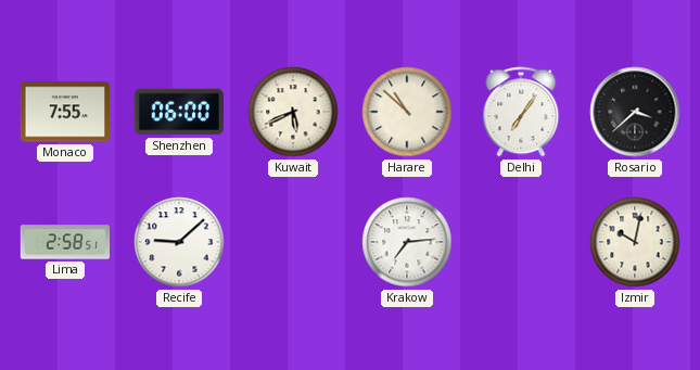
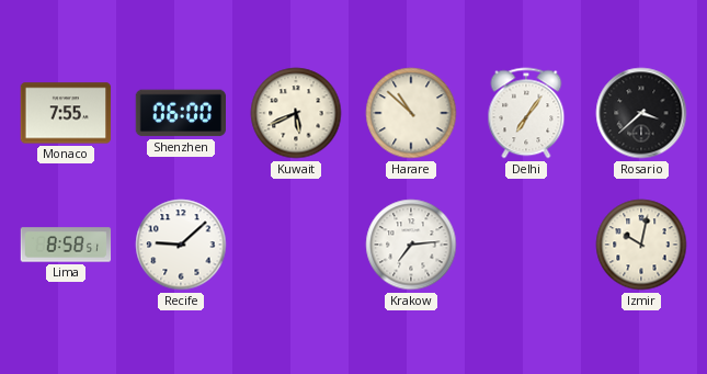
Lima: 2:58 -> 8:58 (66, 245)
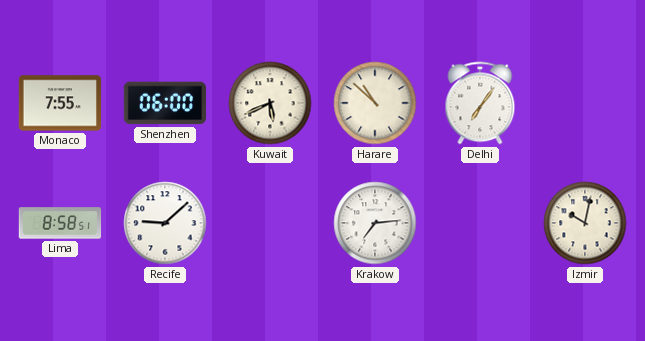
Rosario: 3:38 -> none (641, 113)
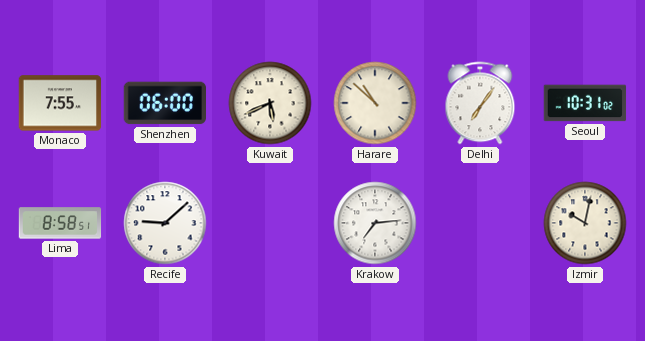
Seoul: none -> 10:31 (585, 103)
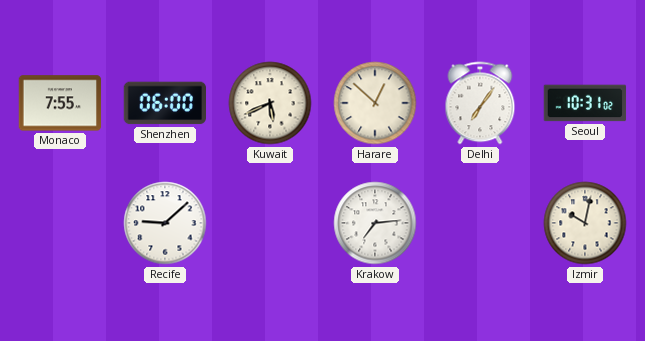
Harare: 10:52 -> 12:52 (375, 103)
Lima: 8:58 -> none (60, 223)
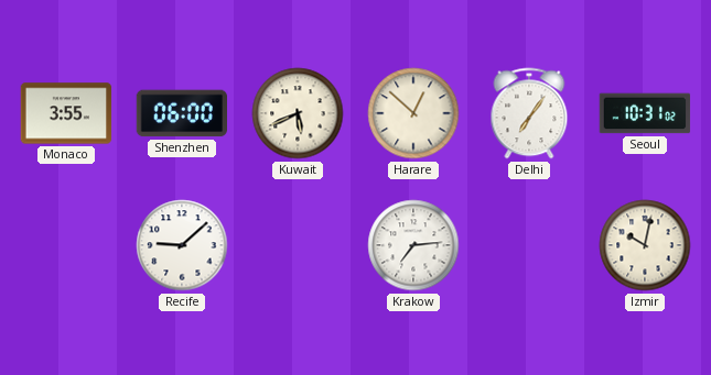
Monaco: 7:55 -> 3:55 (66, 113)
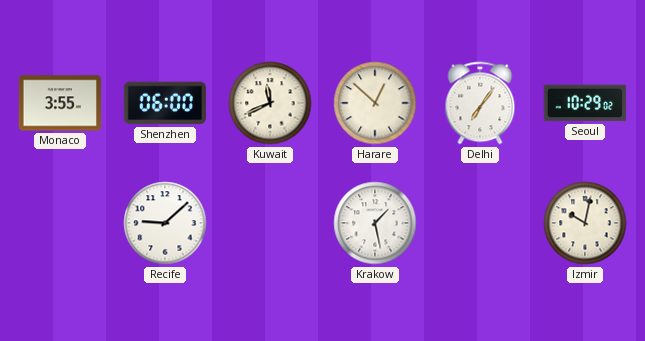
Kuwait: 5:41 -> 11:41 (270, 103)
Seoul: 10:31 -> 10:29 (585, 103)
Krakow: 7:14 -> 1:28 (375, 223)
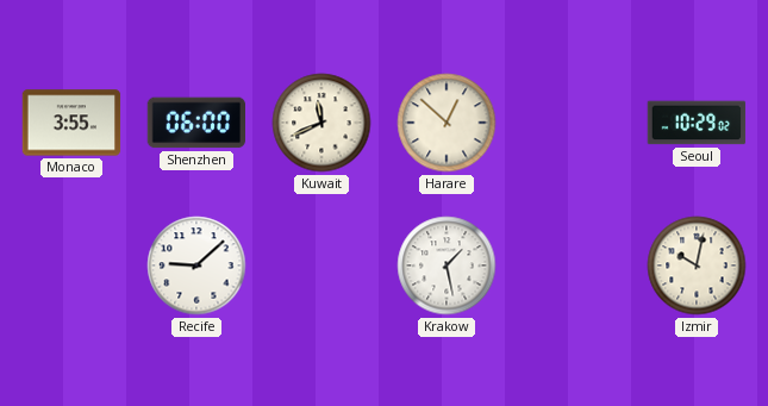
Delhi: 7:06 -> none (480, 103)
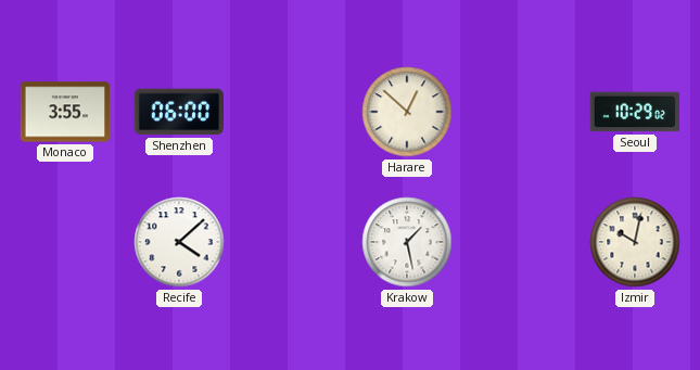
Kuwait: 11:41 -> none (321, 123)
Recife: 9:08 -> 4:08 (179, 242)
